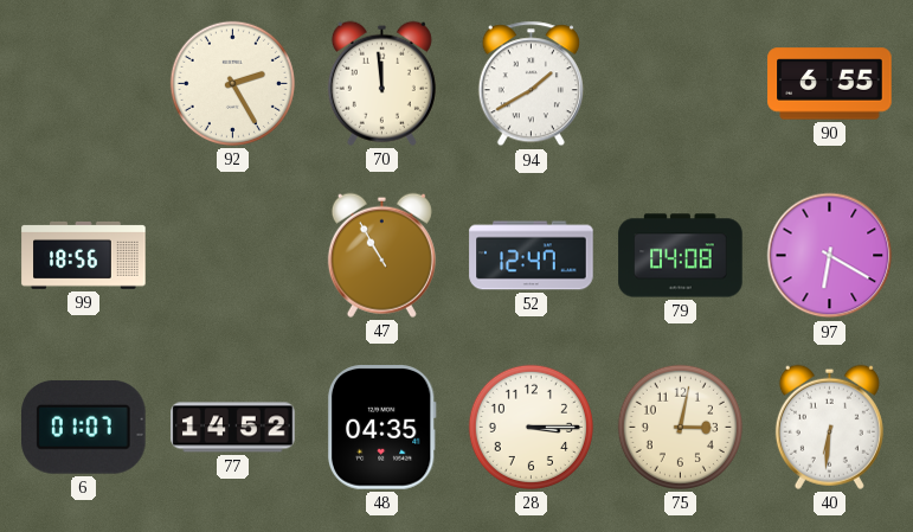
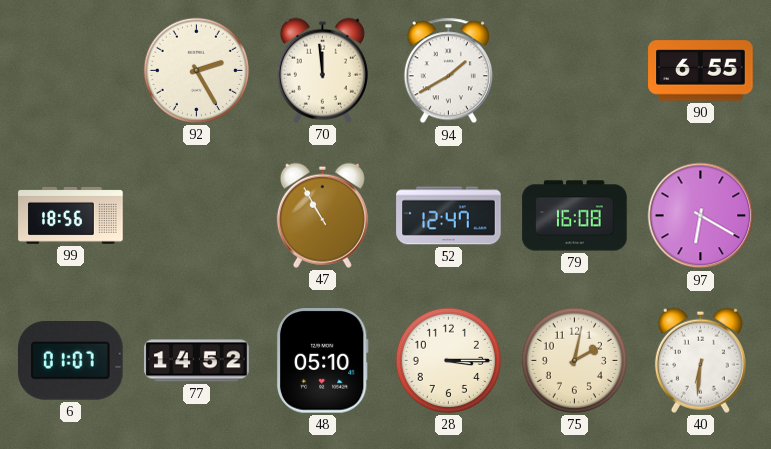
79: 04:08 -> 16:08 (575, 216)
48: 04:35 -> 05:10 (322, 361)
75: 3:02 -> 2:02 (574, 360)
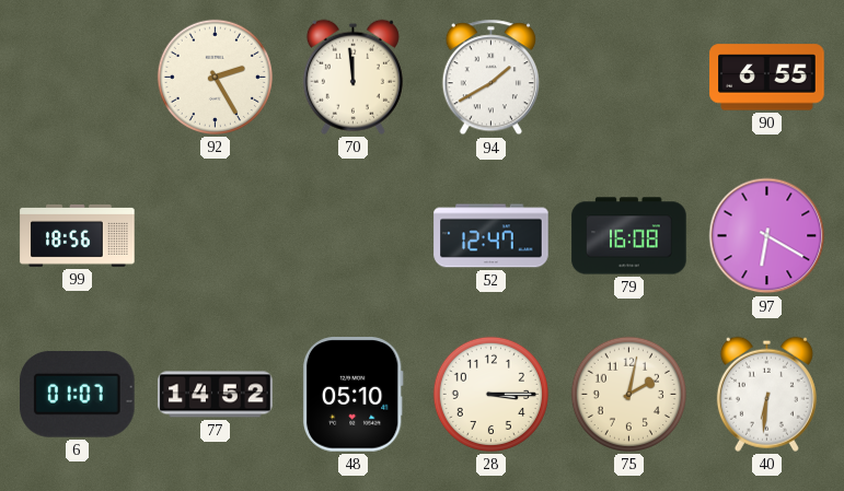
47: 10:55 -> none (322, 215)
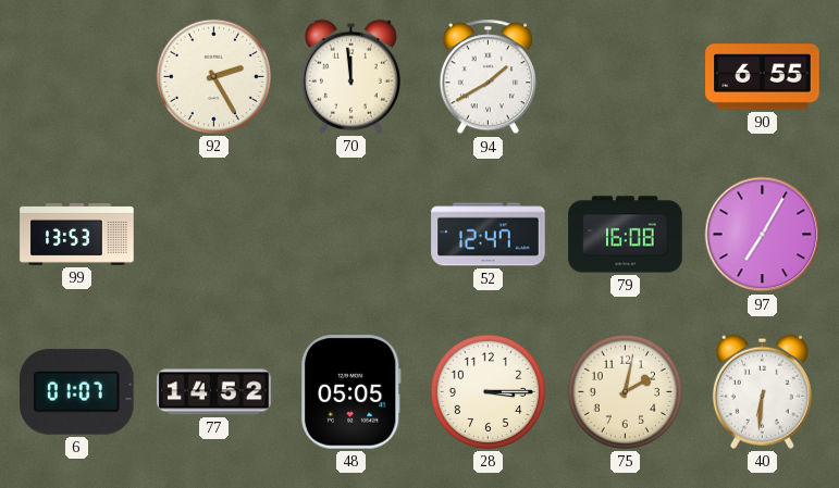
99: 18:56 -> 13:53 (77, 234)
97: 6:20 -> 7:05 (763, 235)
48: 05:10 -> 05:05 (350, 392)
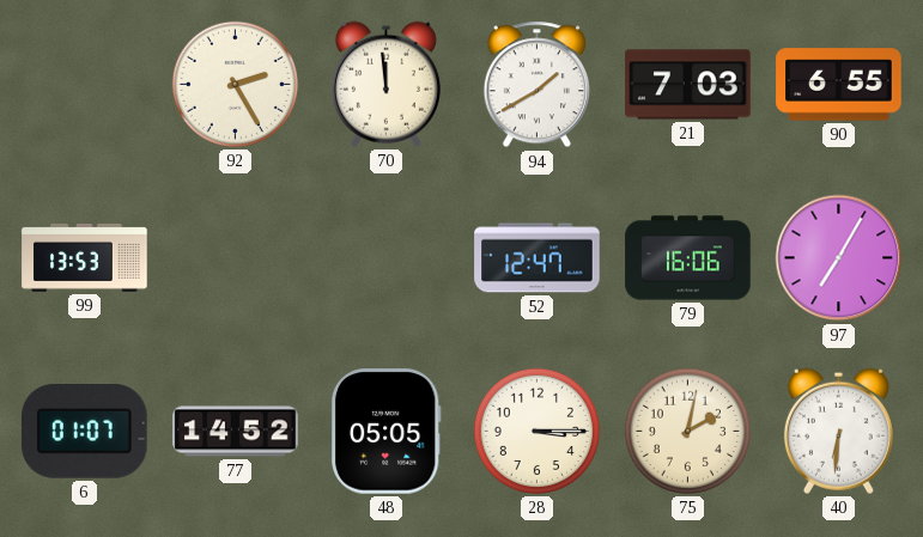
21: none -> 7:03 (688, 85)
79: 16:08 -> 16:06 (688, 258)
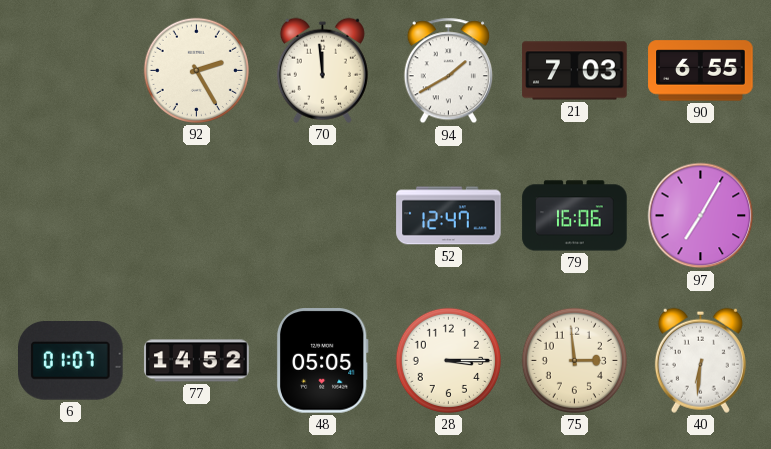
99: 13:53 -> none (85, 257)
75: 2:02 -> 2:59 (574, 360)
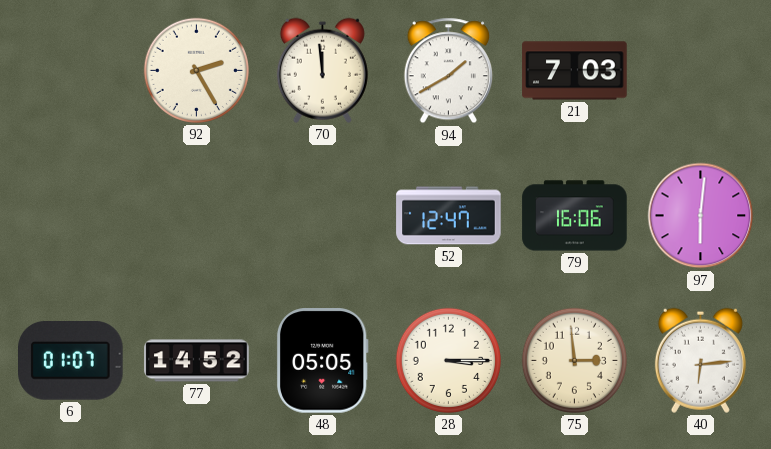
90: 6:55 -> none (701, 71)
97: 7:05 -> 6:01 (701, 216)
40: 6:31 -> 6:14 (700, 360)
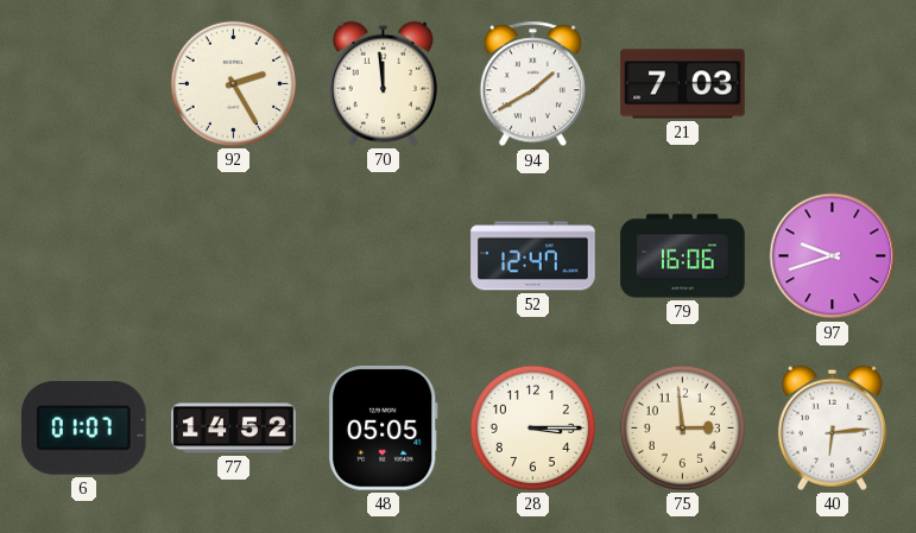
97: 6:01 -> 9:42 (833, 256)
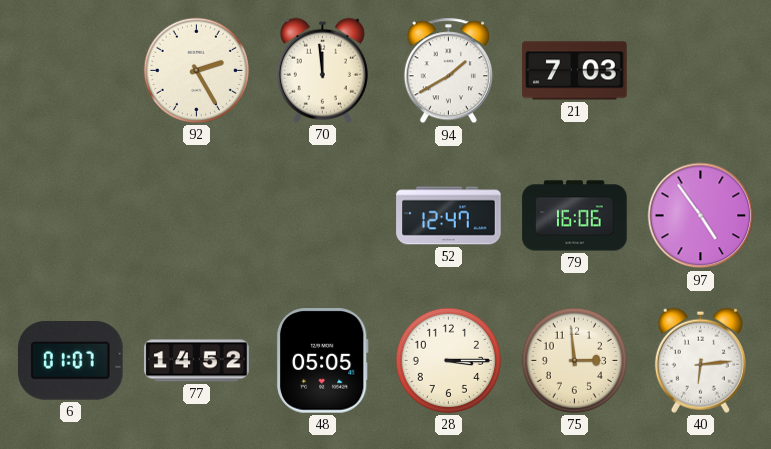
97: 9:42 -> 4:54 (701, 216)
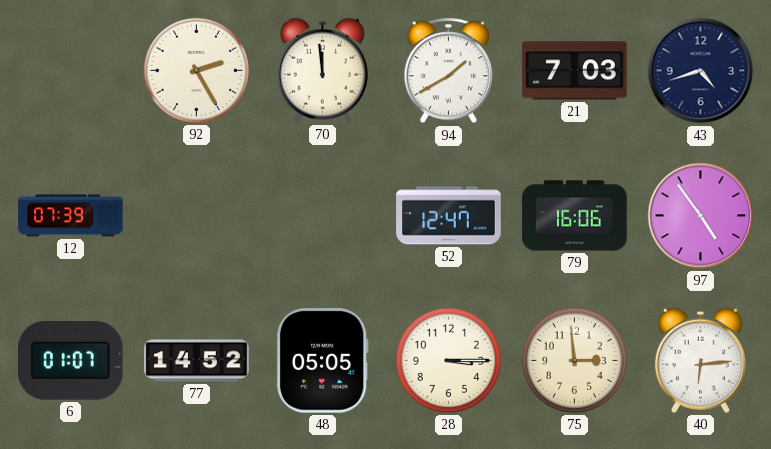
43: none -> 4:42 (701, 71)
12: none -> 07:39 (71, 216)
